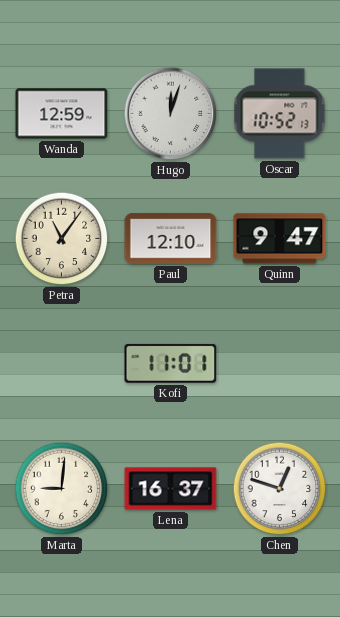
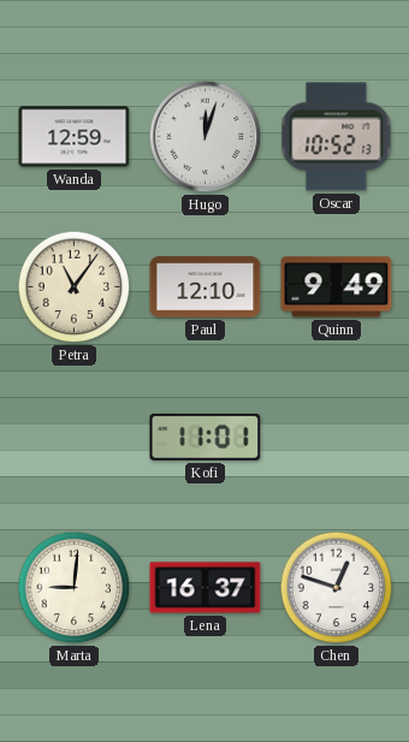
Quinn: 9:47 -> 9:49 (337, 287)
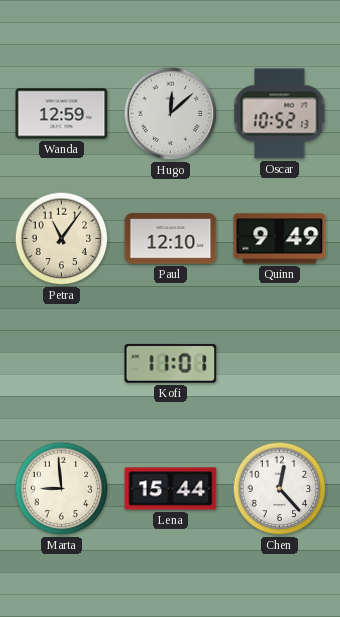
Hugo: 12:03 -> 12:08 (171, 114)
Marta: 9:01 -> 8:59 (62, 489)
Lena: 16:37 -> 15:44 (171, 489)
Chen: 12:48 -> 12:23 (280, 489)
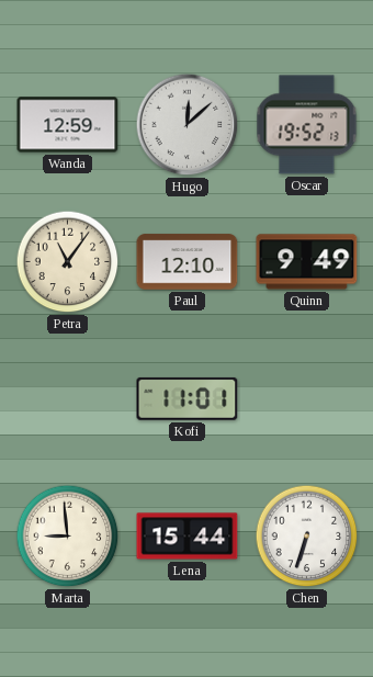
Oscar: 10:52 -> 19:52 (307, 125)
Chen: 12:23 -> 6:33 (307, 537)
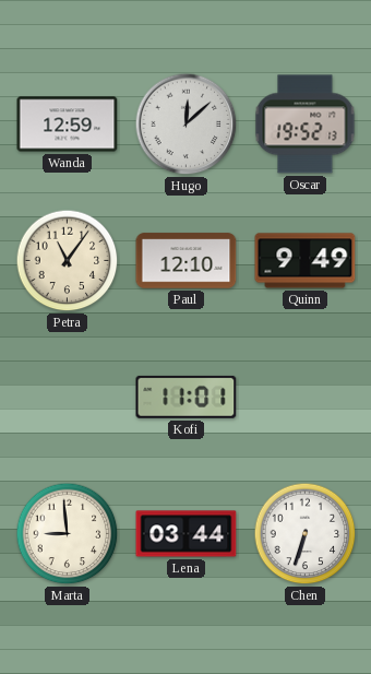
Lena: 15:44 -> 03:44 (187, 534)
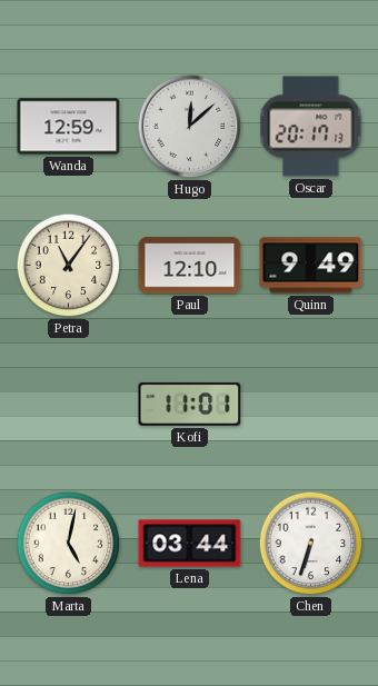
Oscar: 19:52 -> 20:17 (311, 127)
Marta: 8:59 -> 5:02 (69, 544)
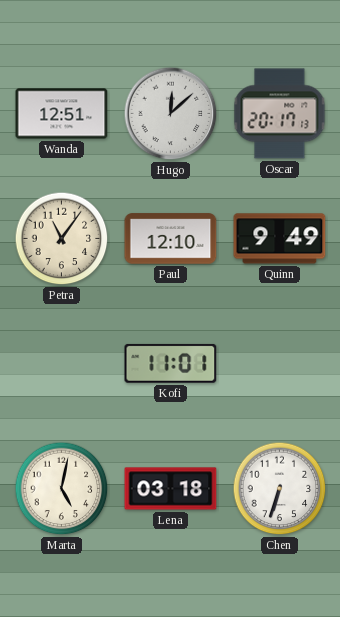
Wanda: 12:59 -> 12:51 (62, 114)
Lena: 03:44 -> 03:18 (171, 489)
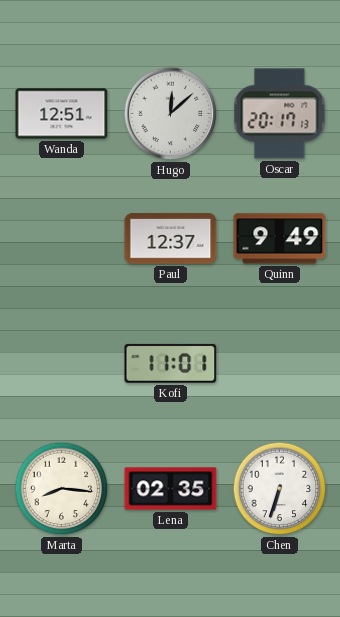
Petra: 11:06 -> none (62, 239)
Paul: 12:10 -> 12:37 (171, 239)
Marta: 5:02 -> 8:16 (62, 489)
Lena: 03:18 -> 02:35 (171, 489)
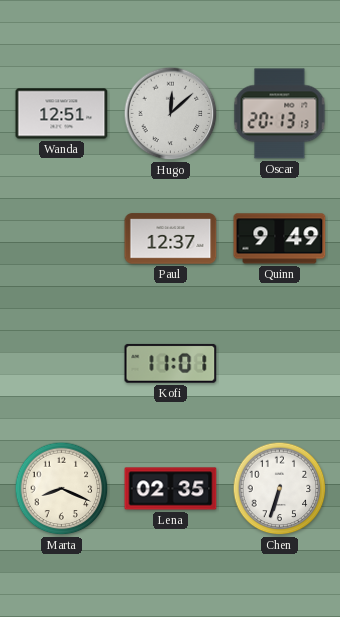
Oscar: 20:17 -> 20:13 (280, 114)
Marta: 8:16 -> 8:19 (62, 489)
